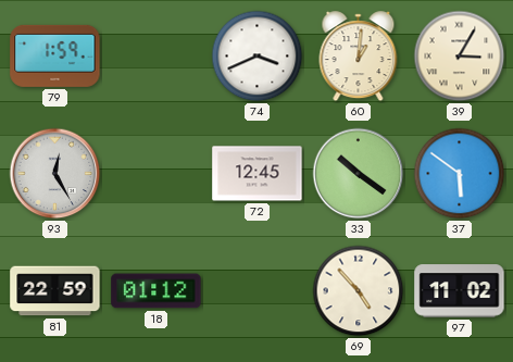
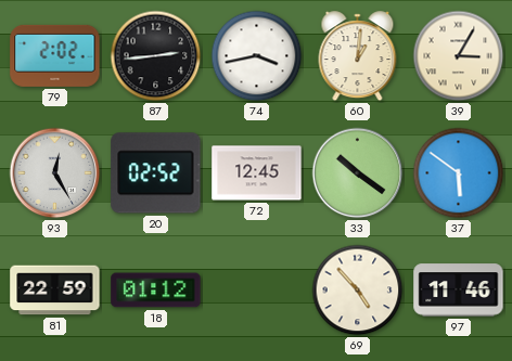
79: 1:59 -> 2:02 (55, 55)
87: none -> 2:44 (156, 56)
74: 3:41 -> 3:43 (257, 56)
20: none -> 02:52 (156, 173)
97: 11:02 -> 11:46 (459, 291)
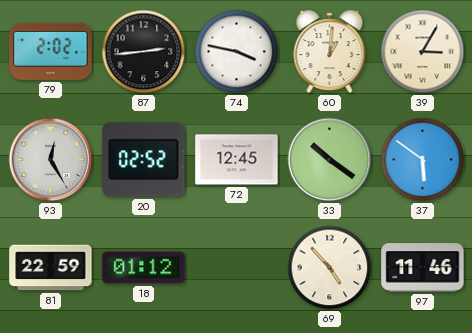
74: 3:43 -> 3:47 (237, 52)
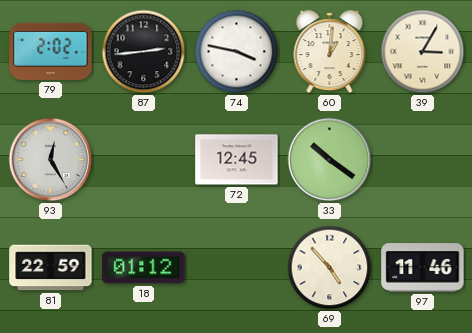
20: 02:52 -> none (144, 160)
37: 5:51 -> none (423, 160)
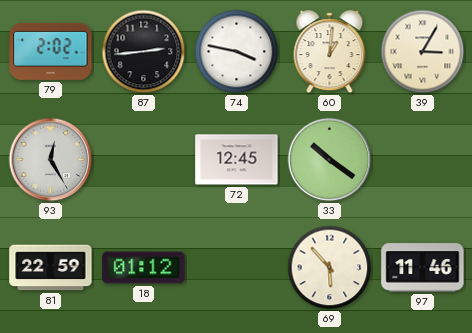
69: 4:53 -> 5:53 (330, 268)
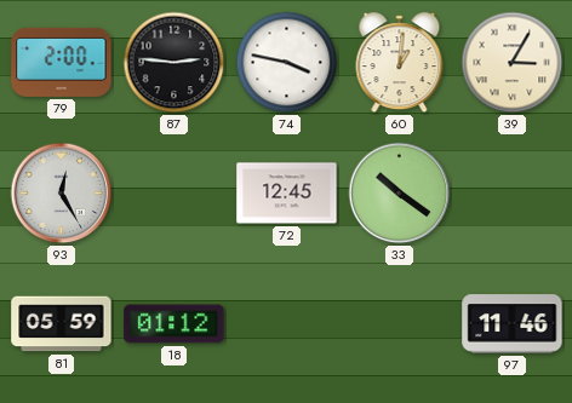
79: 2:02 -> 2:00 (62, 62)
87: 2:44 -> 2:46 (175, 63)
81: 22:59 -> 05:59 (62, 324)
69: 5:53 -> none (330, 268)
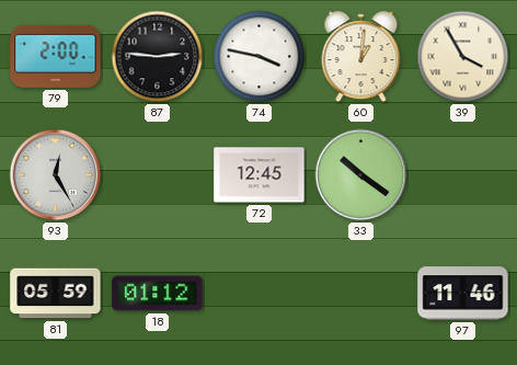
39: 3:05 -> 3:55 (463, 57)
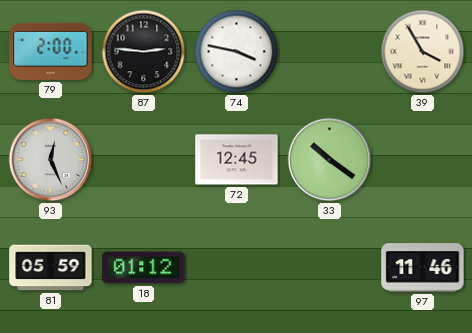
60: 1:01 -> none (361, 57)
93: 12:25 -> 12:26 (51, 160)
